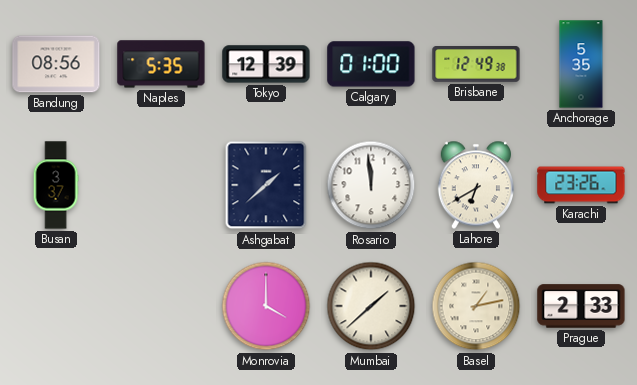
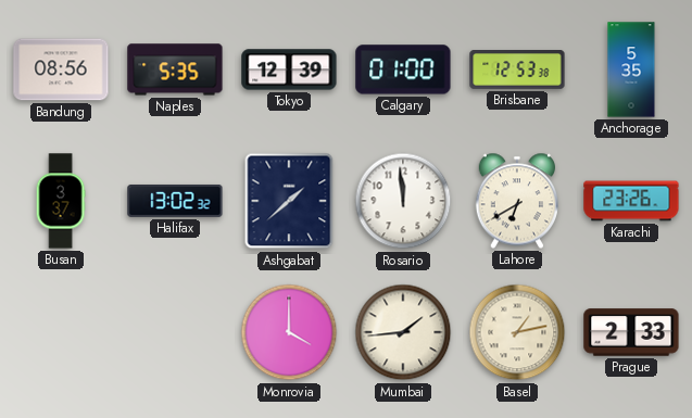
Brisbane: 12:49 -> 12:53 (517, 71)
Halifax: none -> 13:02 (175, 201)
Mumbai: 1:38 -> 1:44 (403, 332)
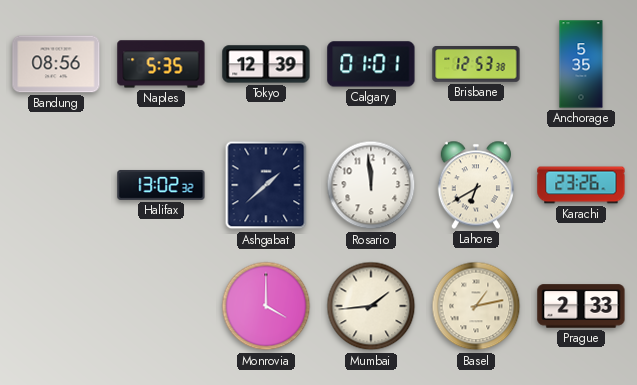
Calgary: 01:00 -> 01:01 (371, 64)
Busan: 3:37 -> none (61, 201)
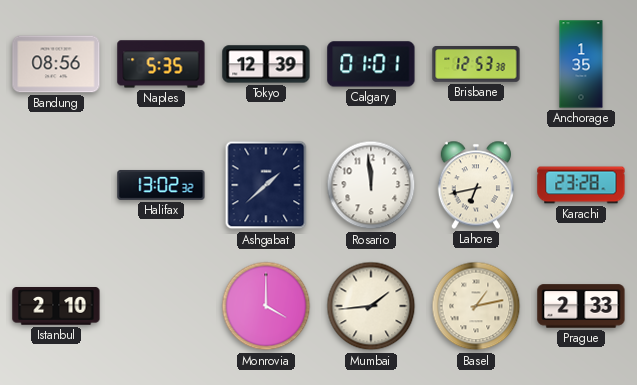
Anchorage: 5:35 -> 1:35 (581, 64)
Lahore: 6:40 -> 6:43 (475, 185)
Karachi: 23:26 -> 23:28 (581, 185)
Istanbul: none -> 2:10 (56, 306)
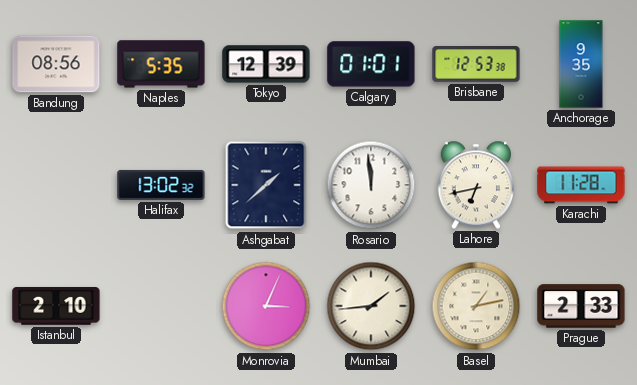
Anchorage: 1:35 -> 9:35 (581, 64)
Karachi: 23:28 -> 11:28 (581, 185)
Monrovia: 4:00 -> 3:04 (266, 306)
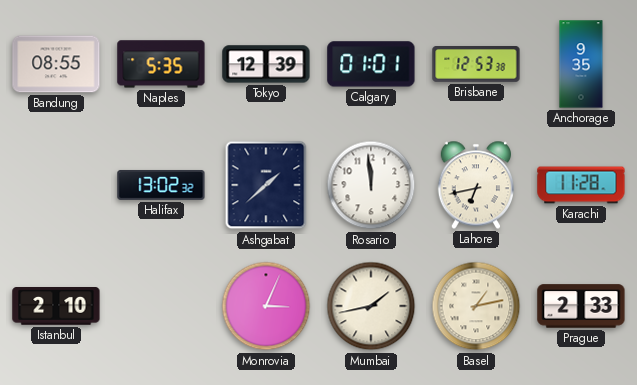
Bandung: 08:56 -> 08:55 (56, 64)
Mumbai: 1:44 -> 1:43 (371, 306)
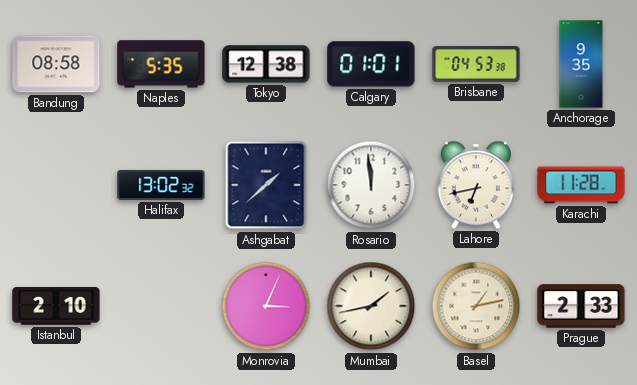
Bandung: 08:55 -> 08:58 (56, 64)
Tokyo: 12:39 -> 12:38 (266, 64)
Brisbane: 12:53 -> 04:53 (476, 65)
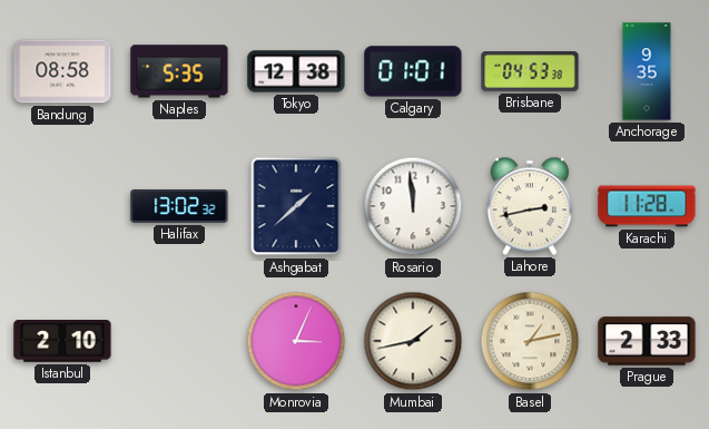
Lahore: 6:43 -> 2:43 (529, 206)
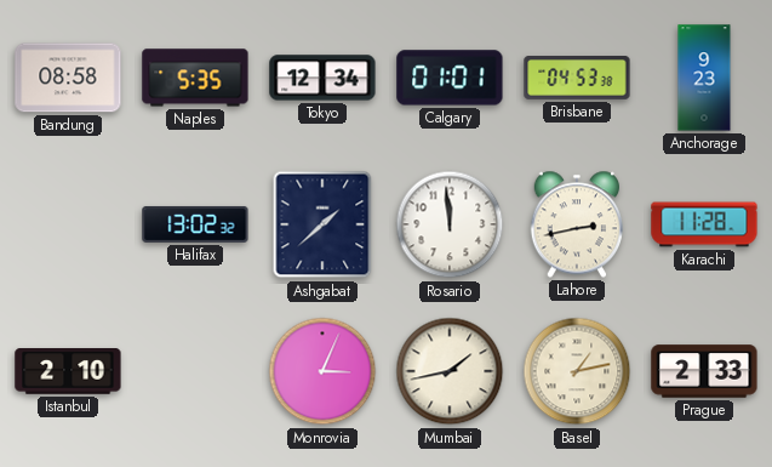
Tokyo: 12:38 -> 12:34 (322, 78)
Anchorage: 9:35 -> 9:23 (704, 78)
